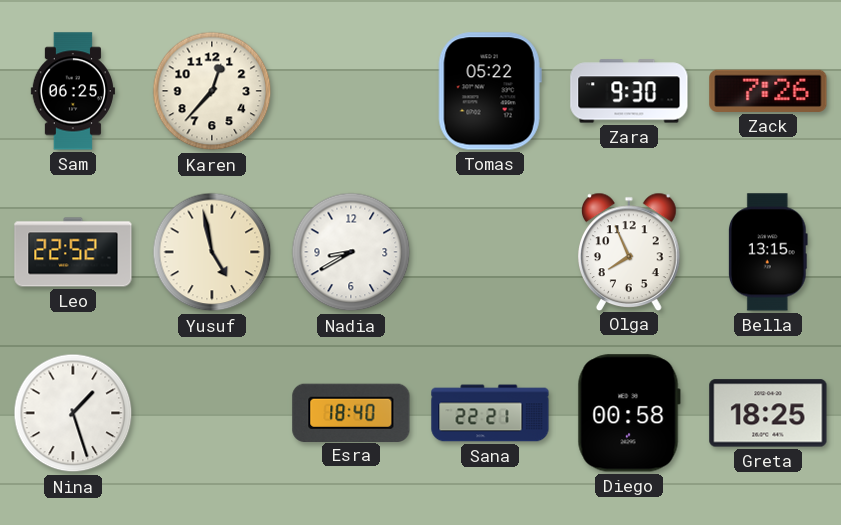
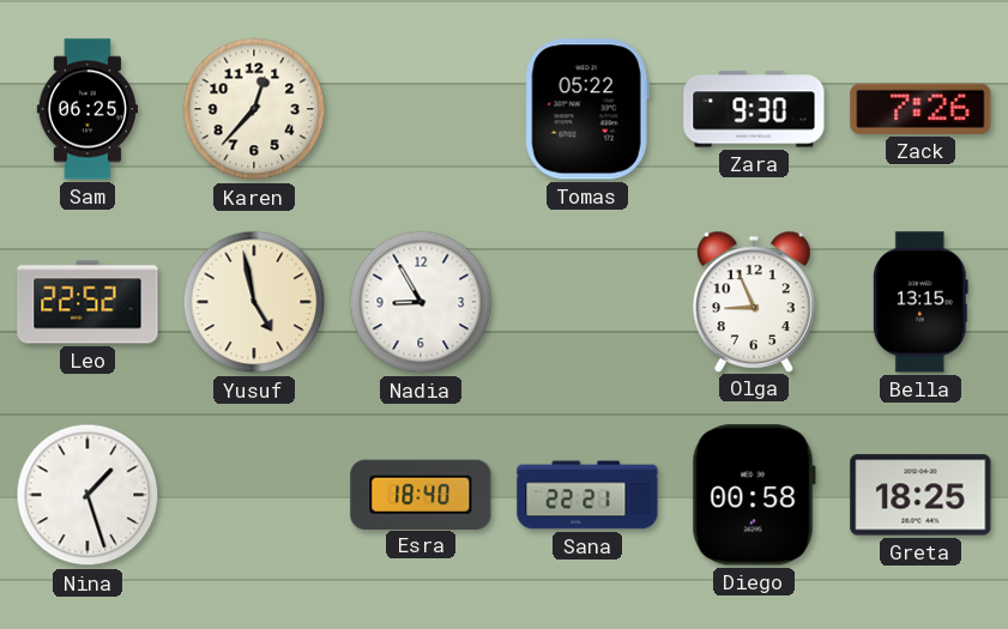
Nadia: 8:40 -> 8:55 (421, 302)
Olga: 7:56 -> 8:56 (755, 301)
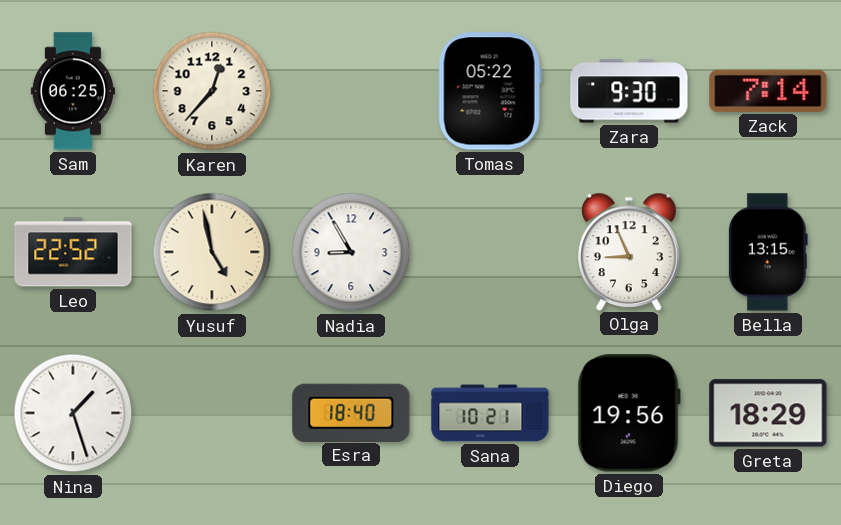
Zack: 7:26 -> 7:14 (768, 91)
Sana: 22:21 -> 10:21 (490, 413)
Diego: 00:58 -> 19:56 (629, 413)
Greta: 18:25 -> 18:29 (768, 413)
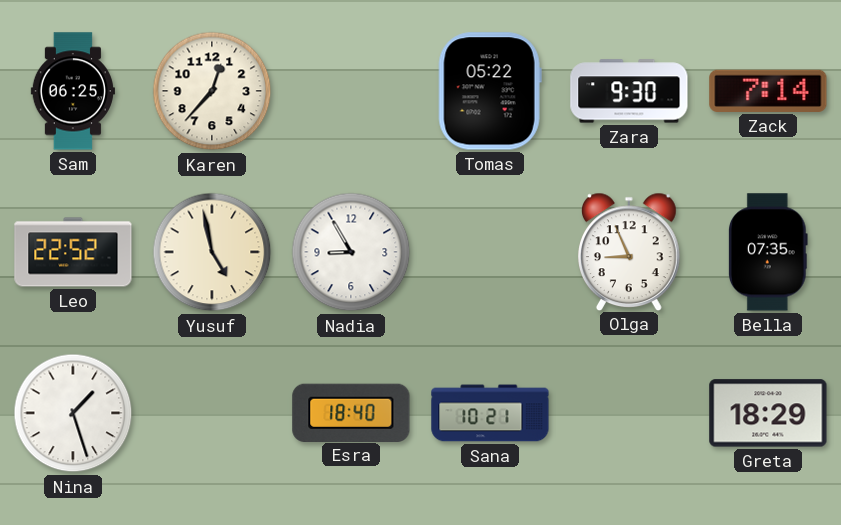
Bella: 13:15 -> 07:35 (768, 252)
Diego: 19:56 -> none (629, 413)
